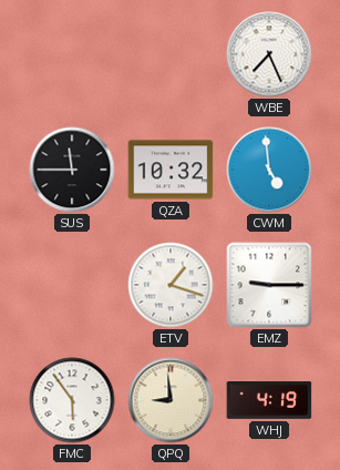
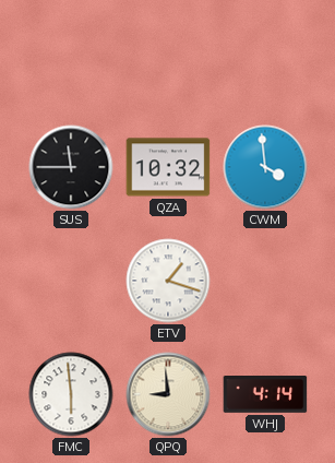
WBE: 7:26 -> none (269, 54)
CWM: 4:59 -> 3:59 (265, 167)
EMZ: 9:15 -> none (269, 285)
FMC: 5:54 -> 5:59 (71, 394)
WHJ: 4:19 -> 4:14 (265, 395)
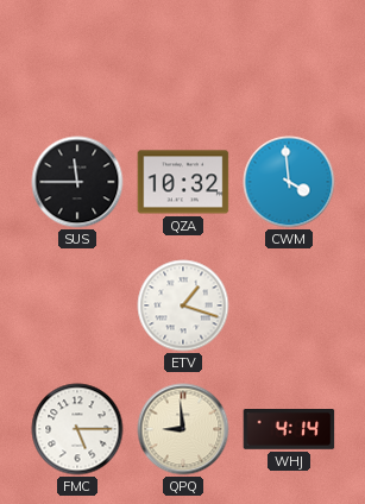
FMC: 5:59 -> 5:15 (77, 429)
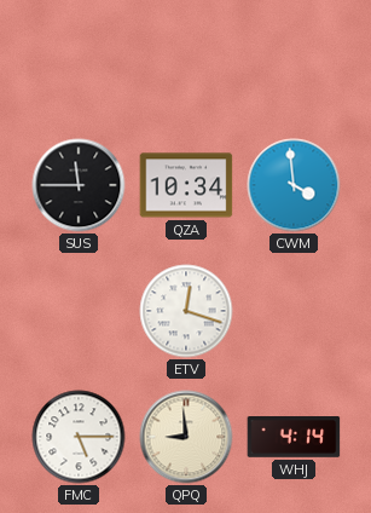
QZA: 10:32 -> 10:34 (186, 185)
ETV: 1:18 -> 12:18 (186, 311)
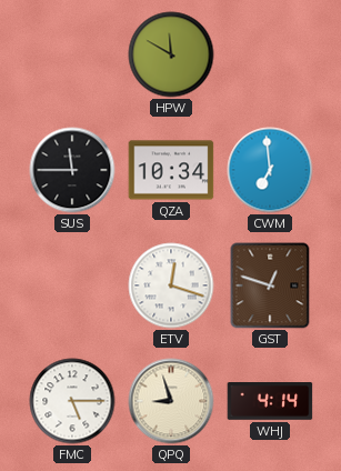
HPW: none -> 11:50 (171, 54)
CWM: 3:59 -> 6:59 (270, 170)
GST: none -> 12:48 (270, 285)
QPQ: 8:59 -> 8:57 (171, 401)
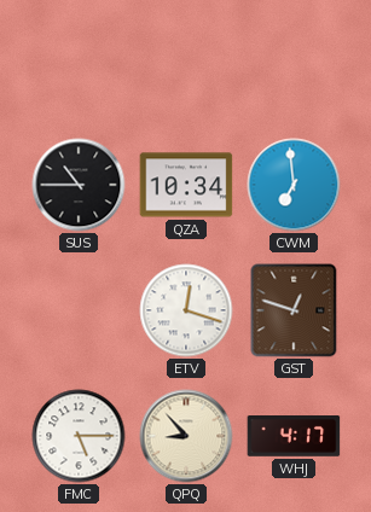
HPW: 11:50 -> none (171, 54)
SUS: 11:45 -> 10:45 (79, 185)
QPQ: 8:57 -> 8:53 (186, 436)
WHJ: 4:14 -> 4:17 (294, 437)
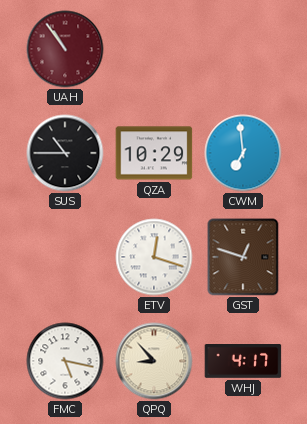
UAH: none -> 10:54 (65, 49)
QZA: 10:34 -> 10:29 (154, 153)
FMC: 5:15 -> 5:17 (65, 361)
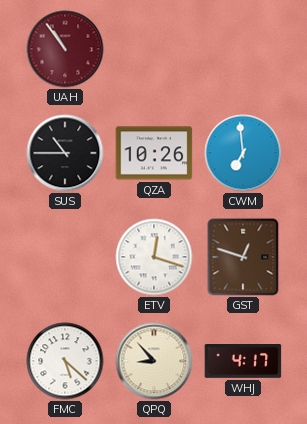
QZA: 10:29 -> 10:26 (154, 153)
FMC: 5:17 -> 5:22 (65, 361)
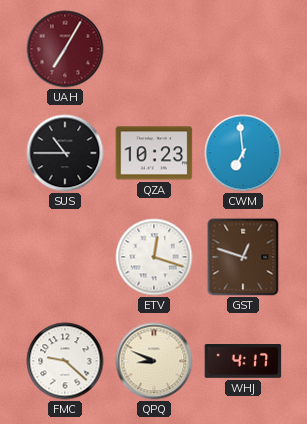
UAH: 10:54 -> 7:05 (65, 49)
QZA: 10:26 -> 10:23 (154, 153)
FMC: 5:22 -> 9:22 (65, 361)
QPQ: 8:53 -> 8:49 (154, 361)
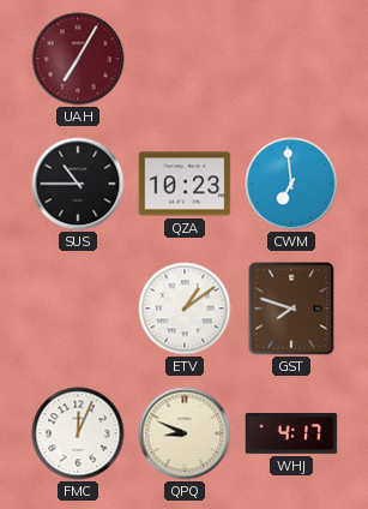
ETV: 12:18 -> 1:09 (185, 309)
GST: 12:48 -> 7:48 (291, 309)
FMC: 9:22 -> 12:04 (78, 433)
